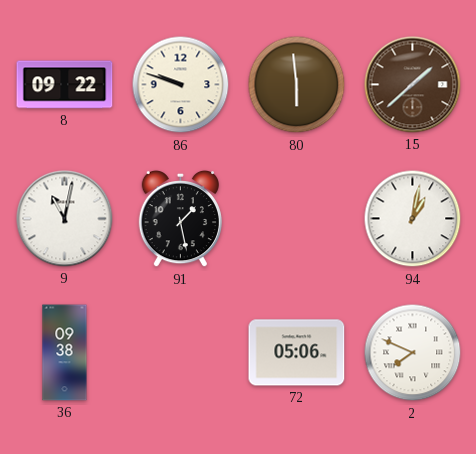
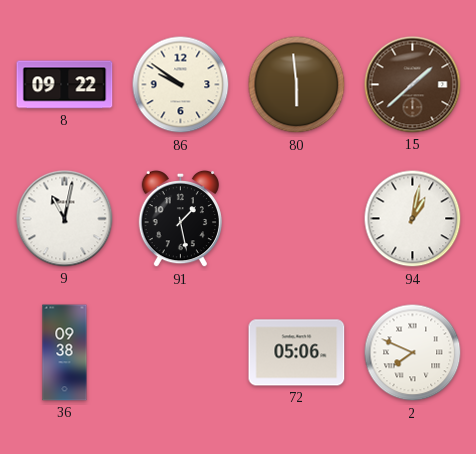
86: 9:48 -> 9:51 (181, 85)
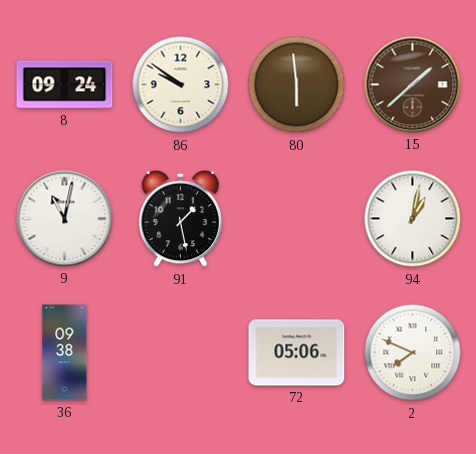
8: 09:22 -> 09:24 (65, 85)
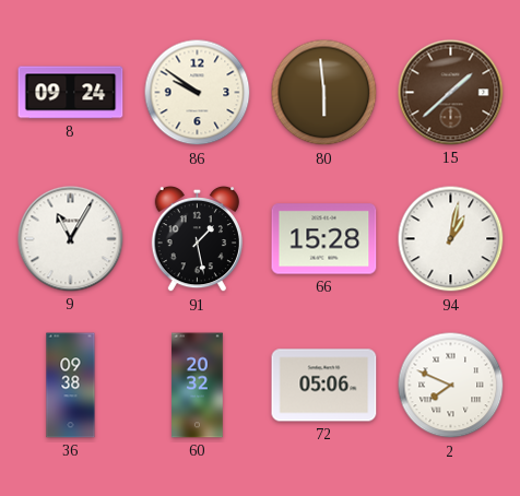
9: 11:02 -> 11:05 (71, 239)
66: none -> 15:28 (324, 239)
60: none -> 20:32 (198, 386)
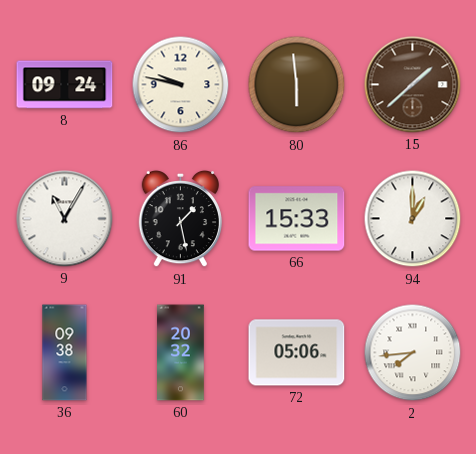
86: 9:51 -> 9:47 (181, 85)
66: 15:28 -> 15:33 (297, 219)
94: 1:02 -> 1:00 (413, 219)
2: 7:49 -> 7:44 (413, 353)
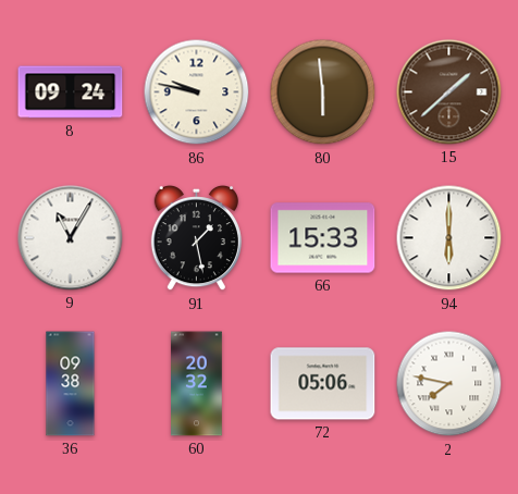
94: 1:00 -> 6:00 (449, 238)
2: 7:44 -> 7:47 (449, 384)
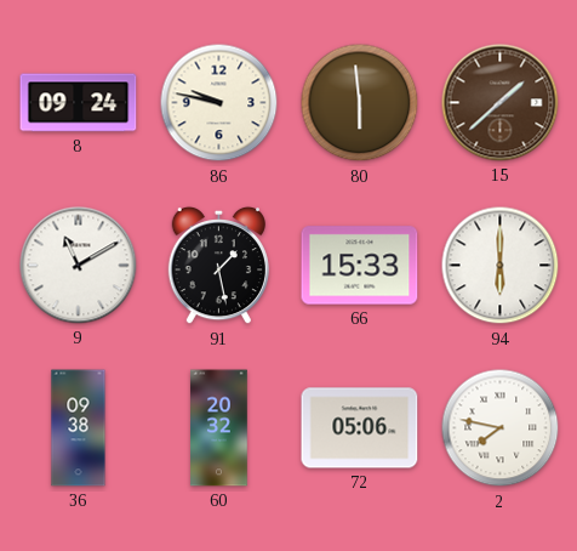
9: 11:05 -> 11:10 (79, 266)
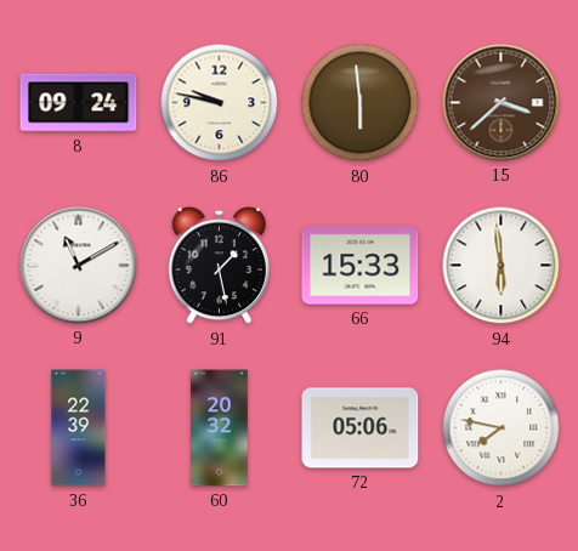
15: 1:38 -> 3:38 (501, 103)
94: 6:00 -> 5:59 (501, 266)
36: 09:38 -> 22:39 (79, 428)
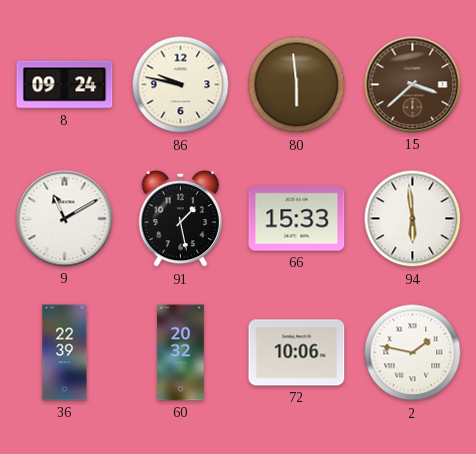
72: 05:06 -> 10:06 (297, 353)
2: 7:47 -> 1:47 (413, 353)
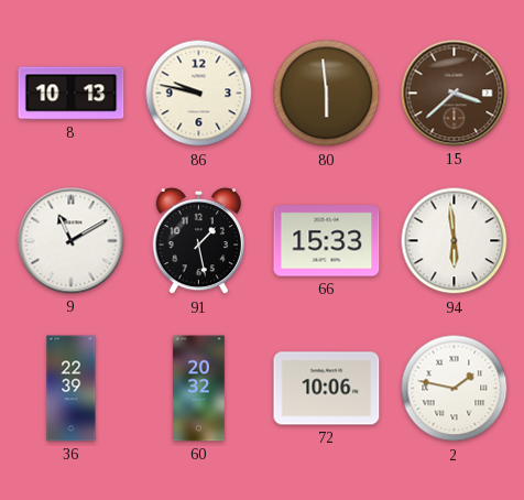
8: 09:24 -> 10:13 (72, 94)
